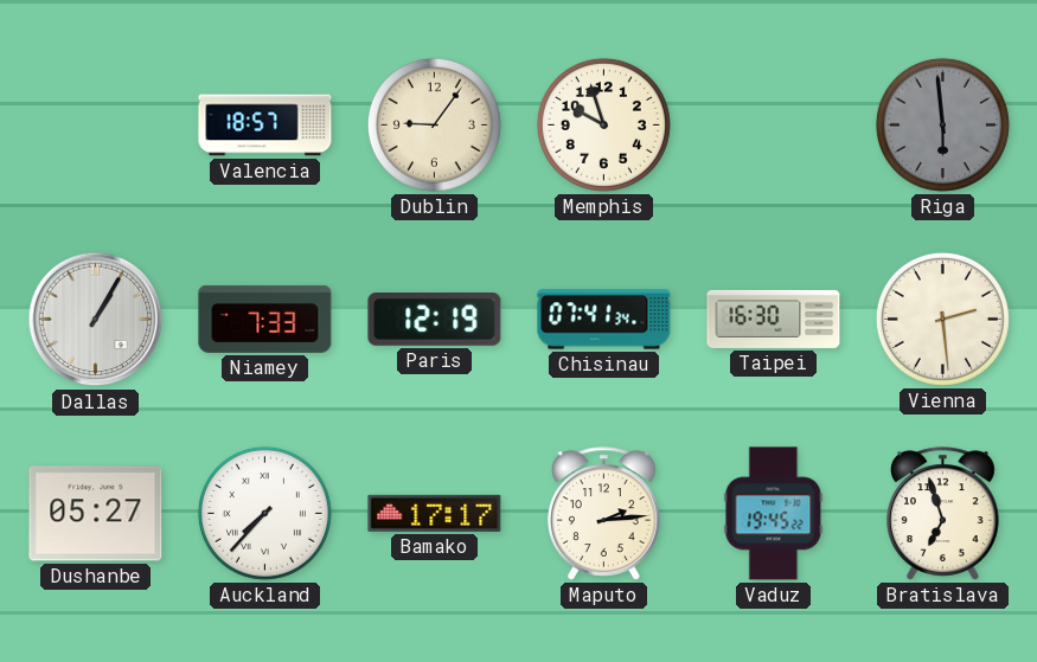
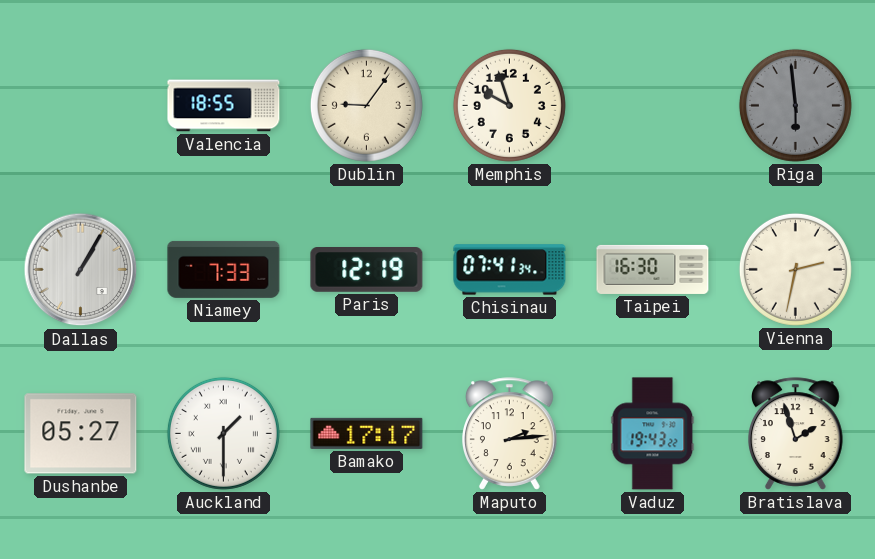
Valencia: 18:57 -> 18:55 (224, 106)
Vienna: 2:29 -> 2:32 (795, 269)
Auckland: 7:37 -> 1:30 (223, 433)
Vaduz: 19:45 -> 19:43 (653, 434)
Bratislava: 6:57 -> 1:57 (796, 434)
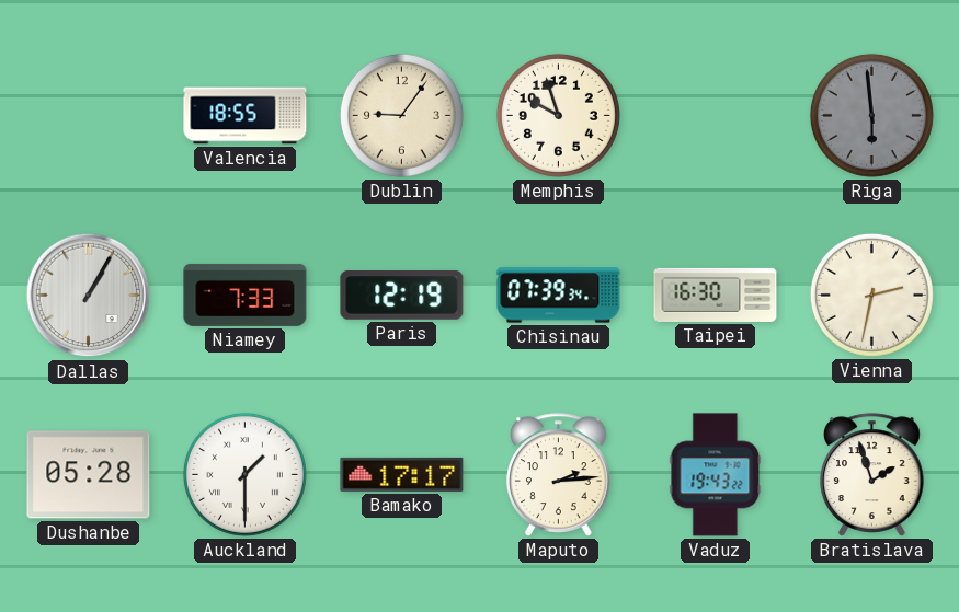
Chisinau: 07:41 -> 07:39 (559, 296)
Dushanbe: 05:27 -> 05:28 (89, 475)
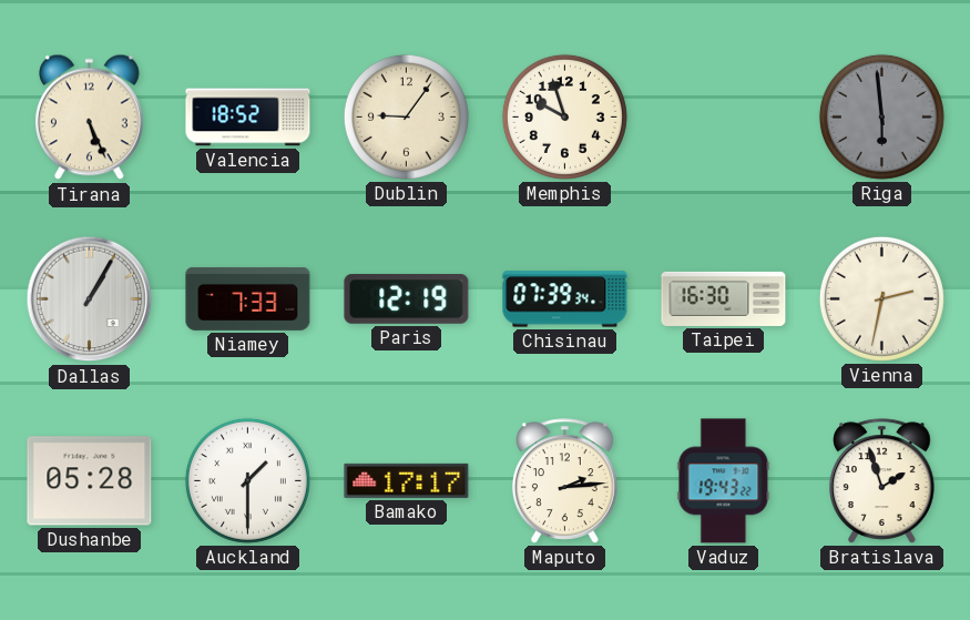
Tirana: none -> 5:26 (90, 118)
Valencia: 18:55 -> 18:52 (248, 118)
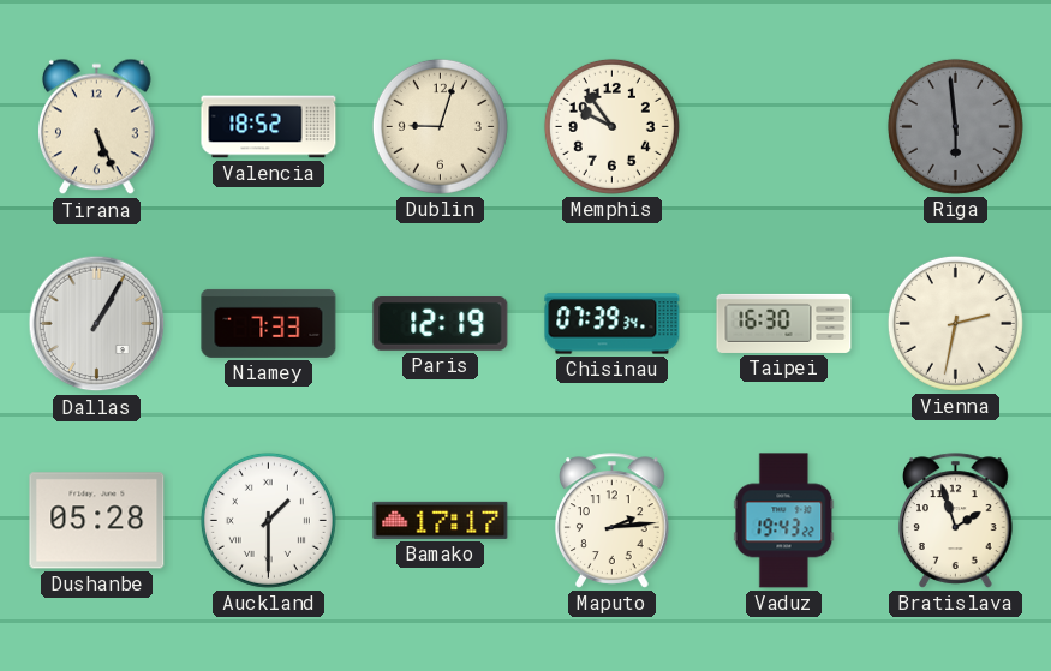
Dublin: 9:06 -> 9:03 (440, 126)
Memphis: 9:57 -> 9:54 (611, 126)
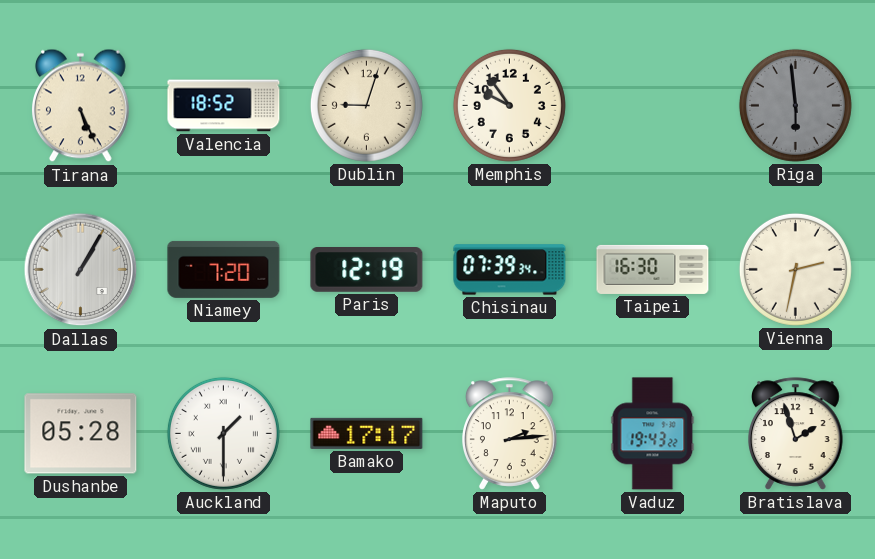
Niamey: 7:33 -> 7:20 (224, 269)
